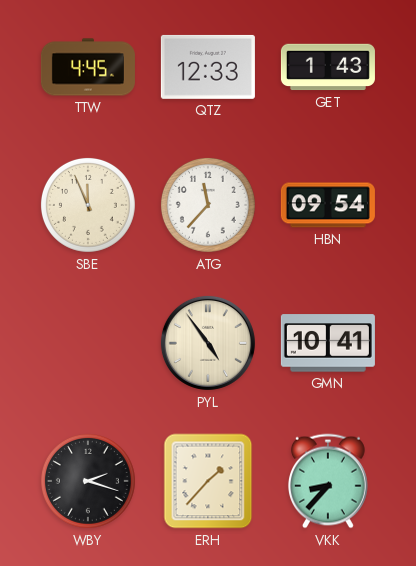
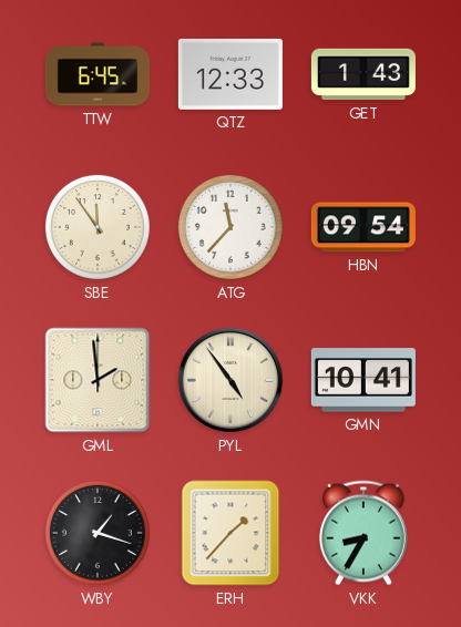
TTW: 4:45 -> 6:45 (98, 74)
SBE: 11:56 -> 11:54 (98, 227)
GML: none -> 1:59 (98, 380)
WBY: 2:18 -> 1:18 (98, 533)
VKK: 8:37 -> 8:35 (363, 533)
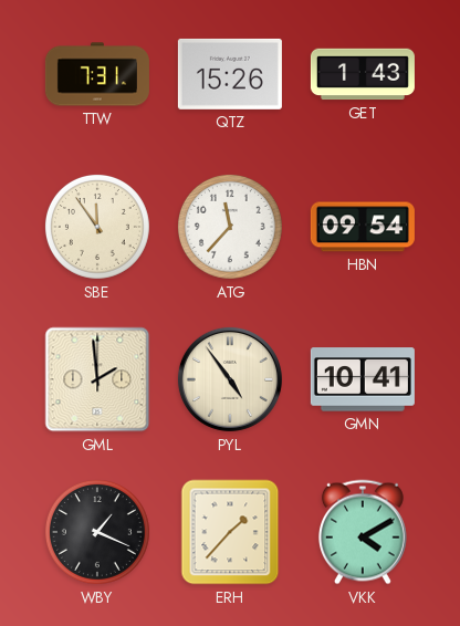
TTW: 6:45 -> 7:31 (97, 74)
QTZ: 12:33 -> 15:26 (230, 74)
WBY: 1:18 -> 1:19 (97, 532)
VKK: 8:35 -> 4:10 (363, 532)
